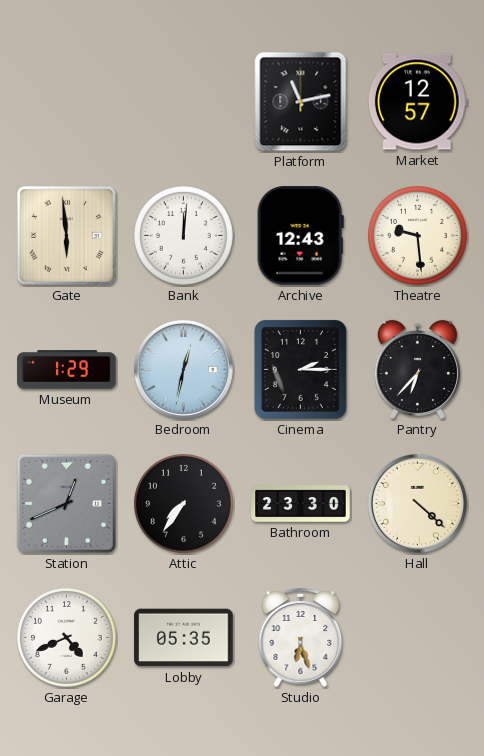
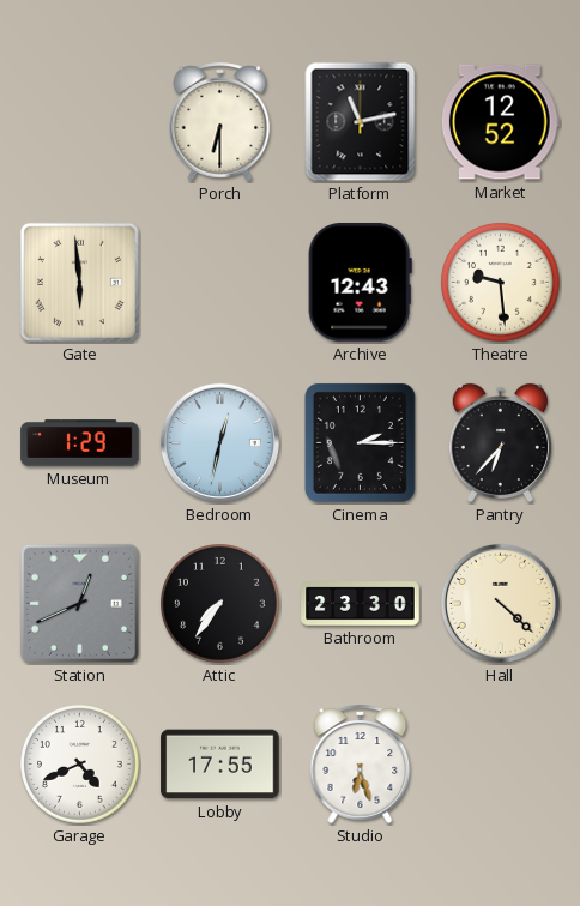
Porch: none -> 6:30 (220, 121)
Market: 12:57 -> 12:52 (500, 122)
Bank: 12:01 -> none (184, 236)
Lobby: 05:35 -> 17:55 (220, 765)
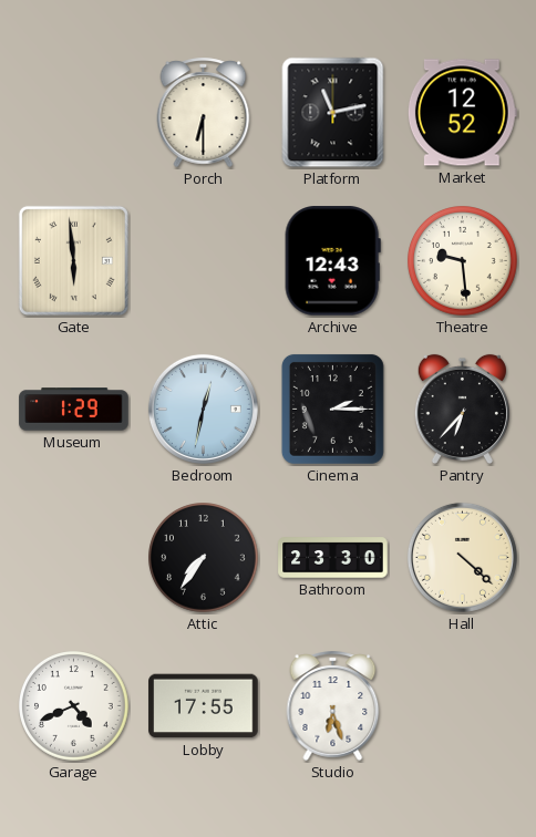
Station: 12:41 -> none (79, 603)
